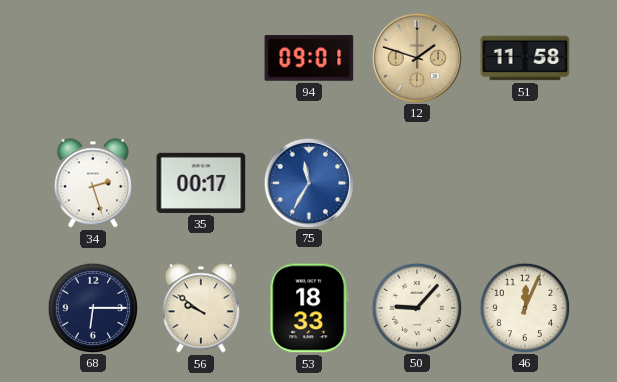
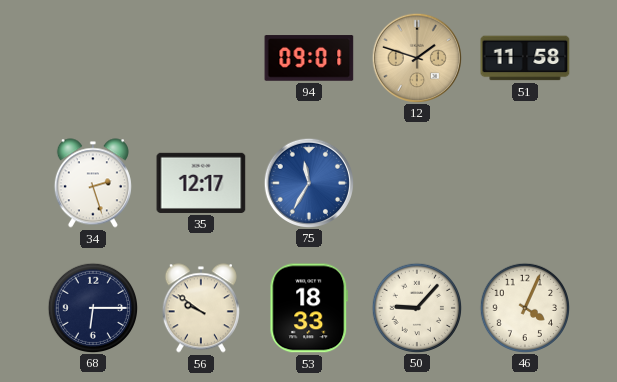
35: 00:17 -> 12:17 (201, 183)
46: 12:04 -> 4:04 (524, 307)
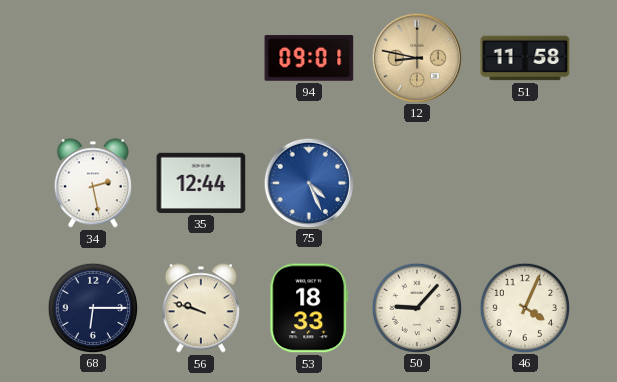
12: 1:48 -> 8:47 (416, 57)
34: 2:27 -> 2:28 (93, 183)
35: 12:17 -> 12:44 (201, 183)
75: 11:35 -> 4:26 (308, 182)
56: 9:51 -> 9:48 (201, 308)
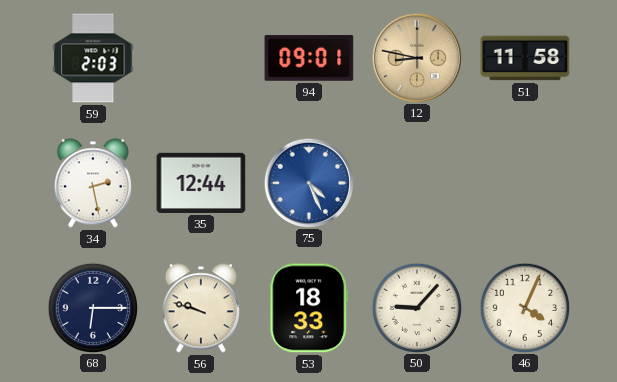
59: none -> 2:03 (93, 58)
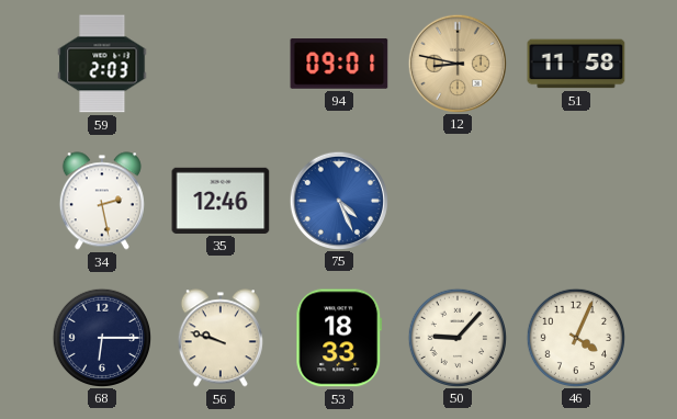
35: 12:44 -> 12:46 (221, 201)
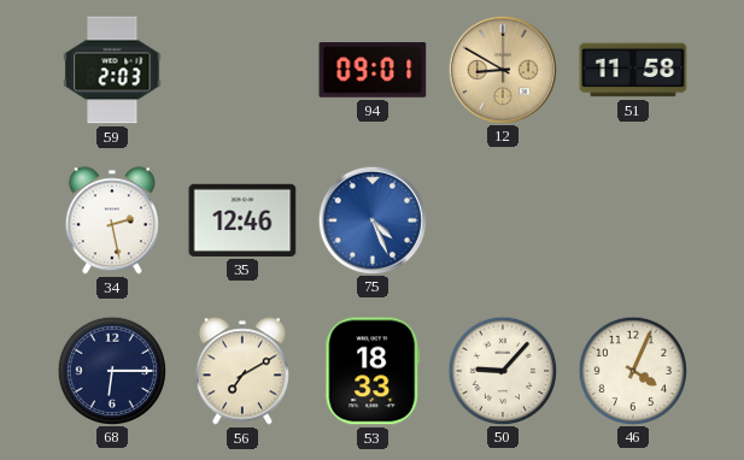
12: 8:47 -> 8:50 (502, 69)
56: 9:48 -> 7:10 (242, 371)
